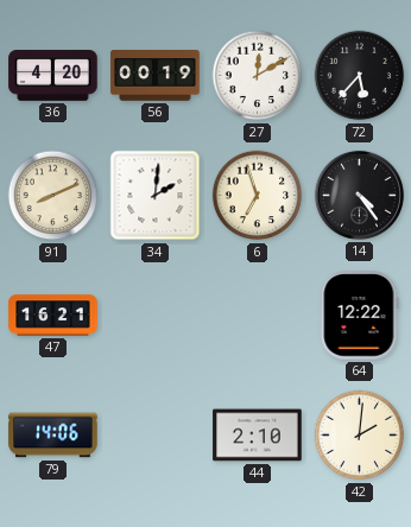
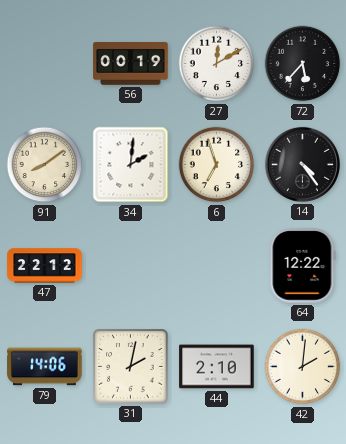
36: 4:20 -> none (53, 76)
91: 8:11 -> 8:09 (45, 165)
47: 16:21 -> 22:12 (45, 266)
31: none -> 2:02 (131, 367)
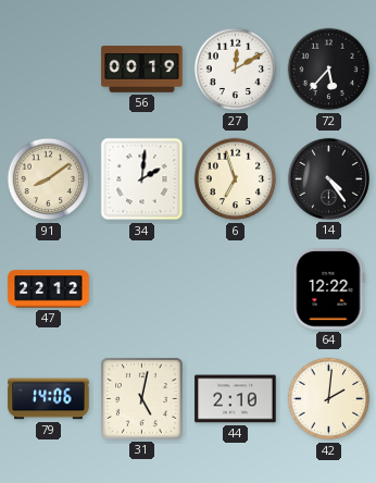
31: 2:02 -> 5:02 (142, 399)
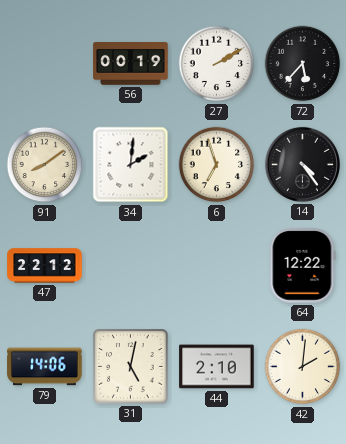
27: 12:10 -> 2:10 (217, 64)
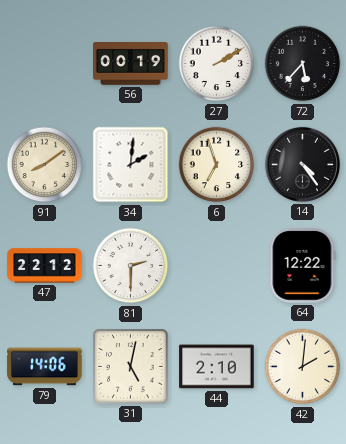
81: none -> 2:30 (131, 266)
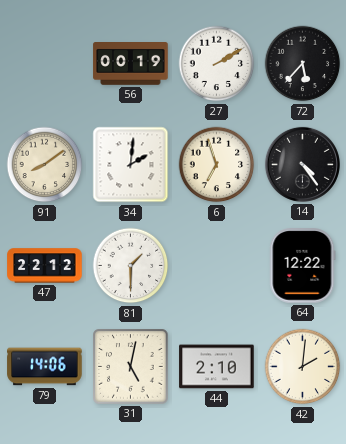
81: 2:30 -> 1:30 (131, 266)
